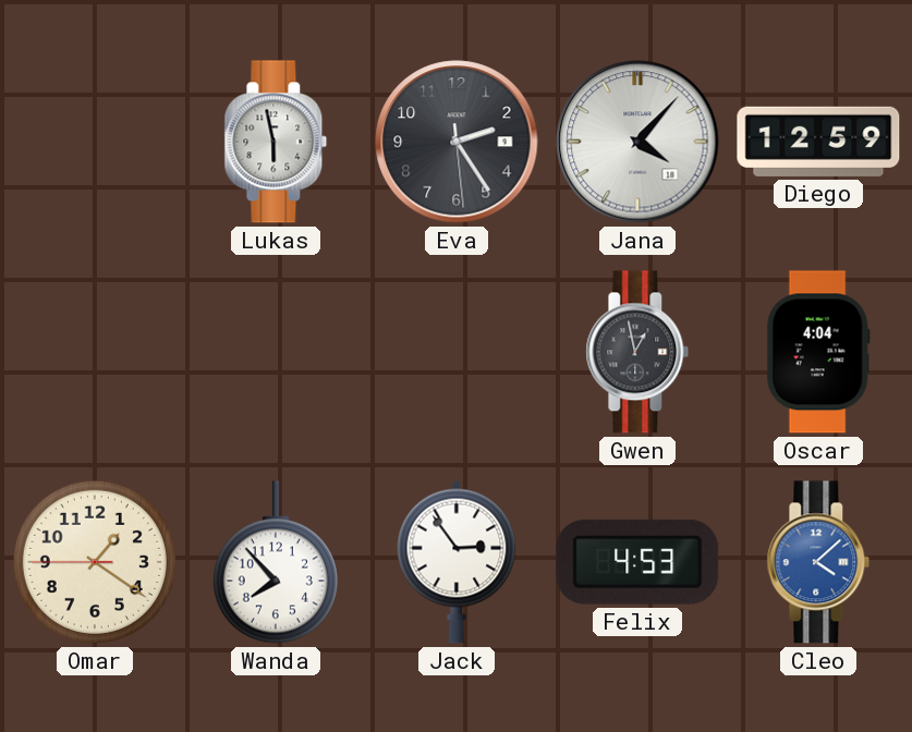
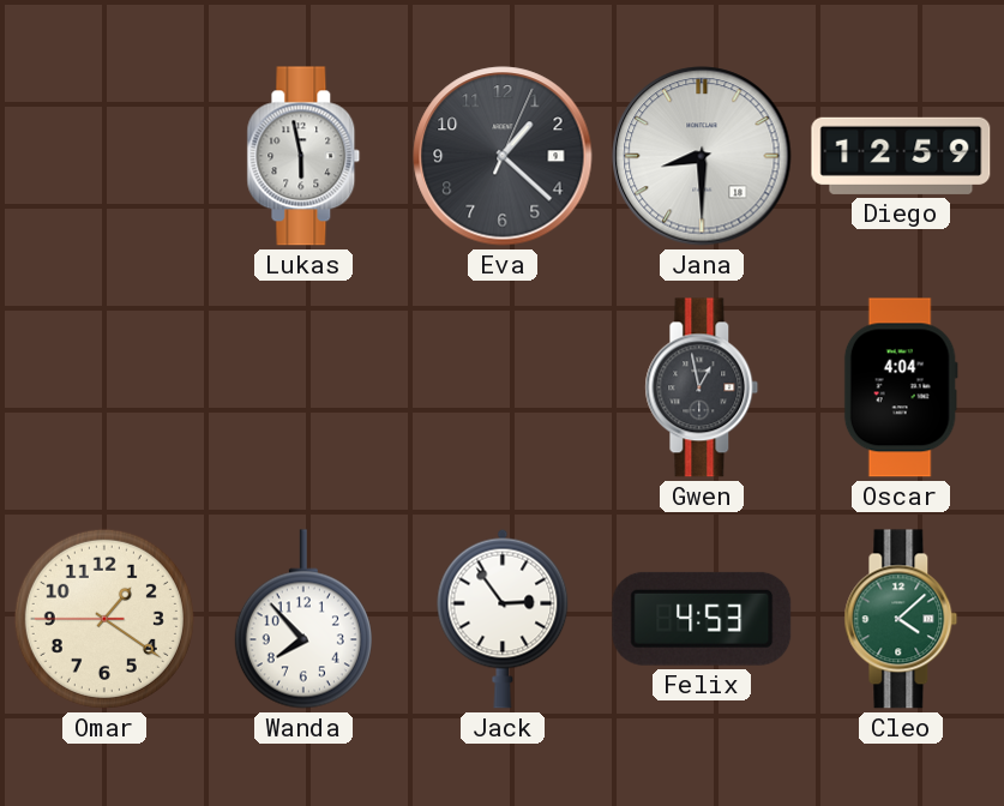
Eva: 2:24 -> 1:22 (503, 156)
Jana: 4:07 -> 8:30 (702, 156)
Cleo dial: blue -> green (901, 619)
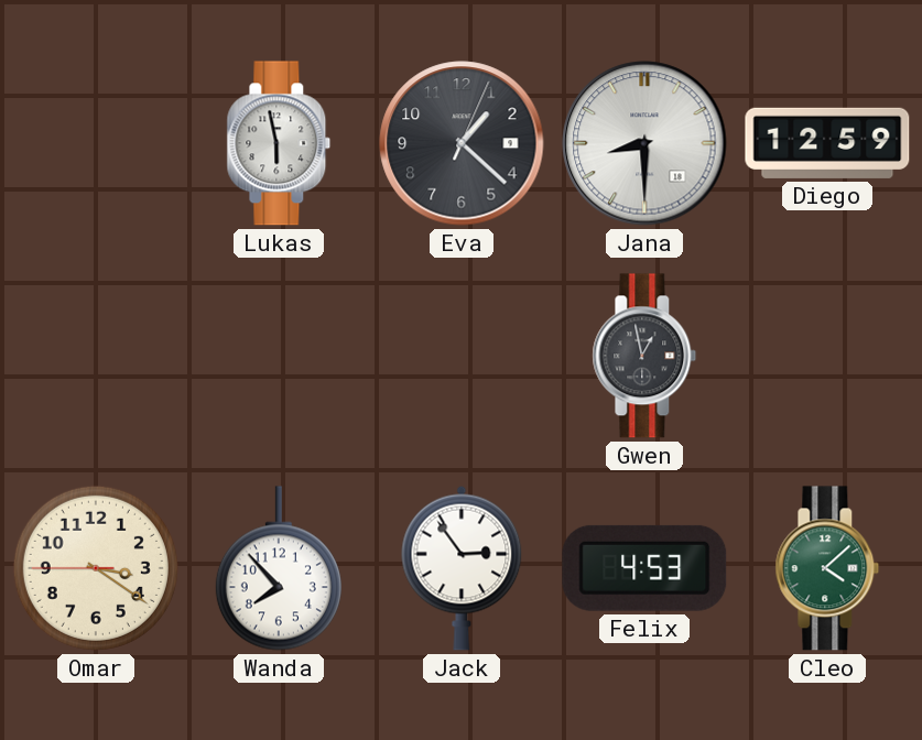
Oscar: 4:04 -> none (901, 387)
Omar: 1:20 -> 3:20 (96, 568)
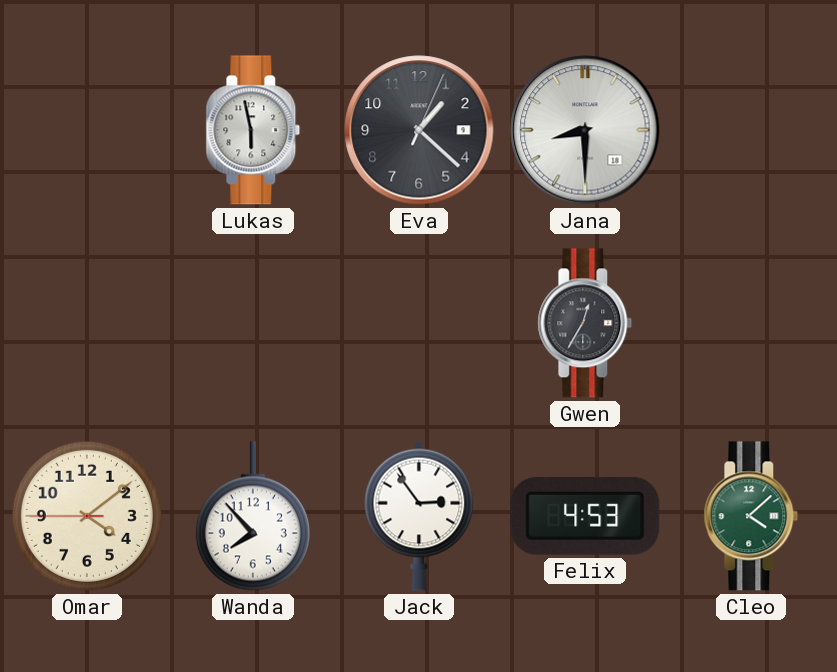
Diego: 12:59 -> none (827, 143)
Gwen: 12:58 -> 12:35 (585, 323)
Omar: 3:20 -> 4:08 (87, 516)
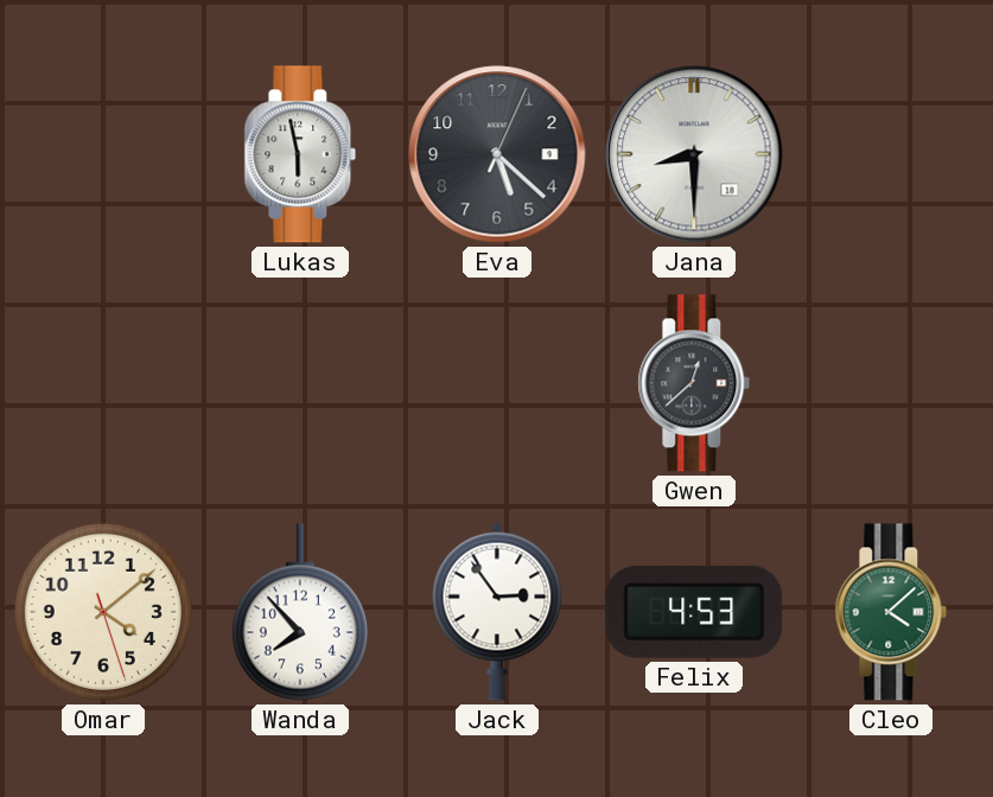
Eva: 1:22 -> 5:22 (497, 154)
Gwen: 12:35 -> 12:38 (694, 383)
Omar: 4:08:45 -> 4:08:27 (103, 612)
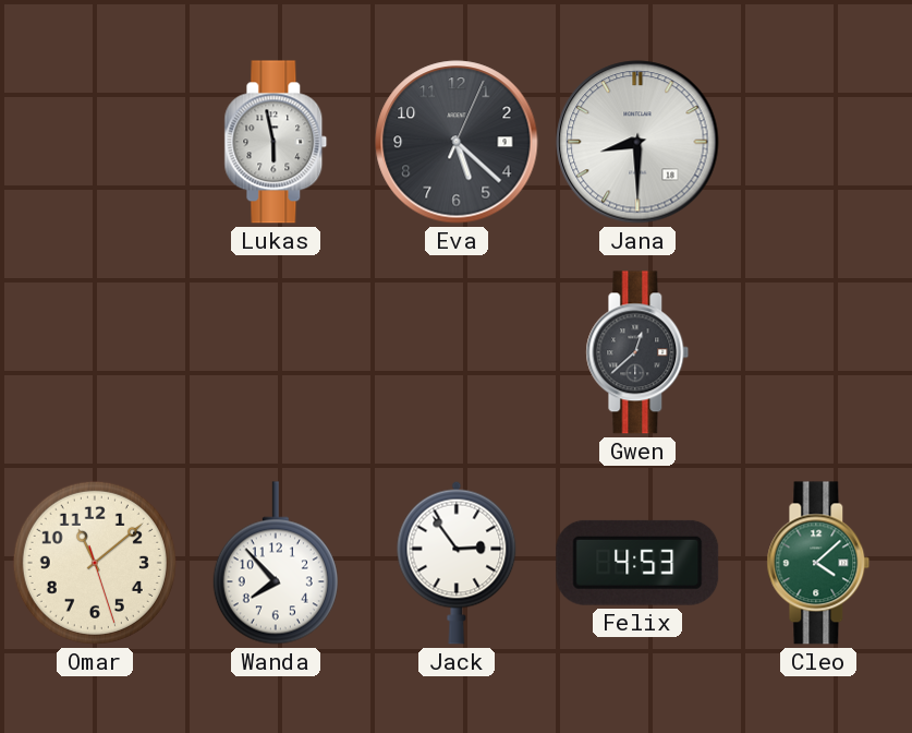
Omar: 4:08 -> 11:08 (95, 563)
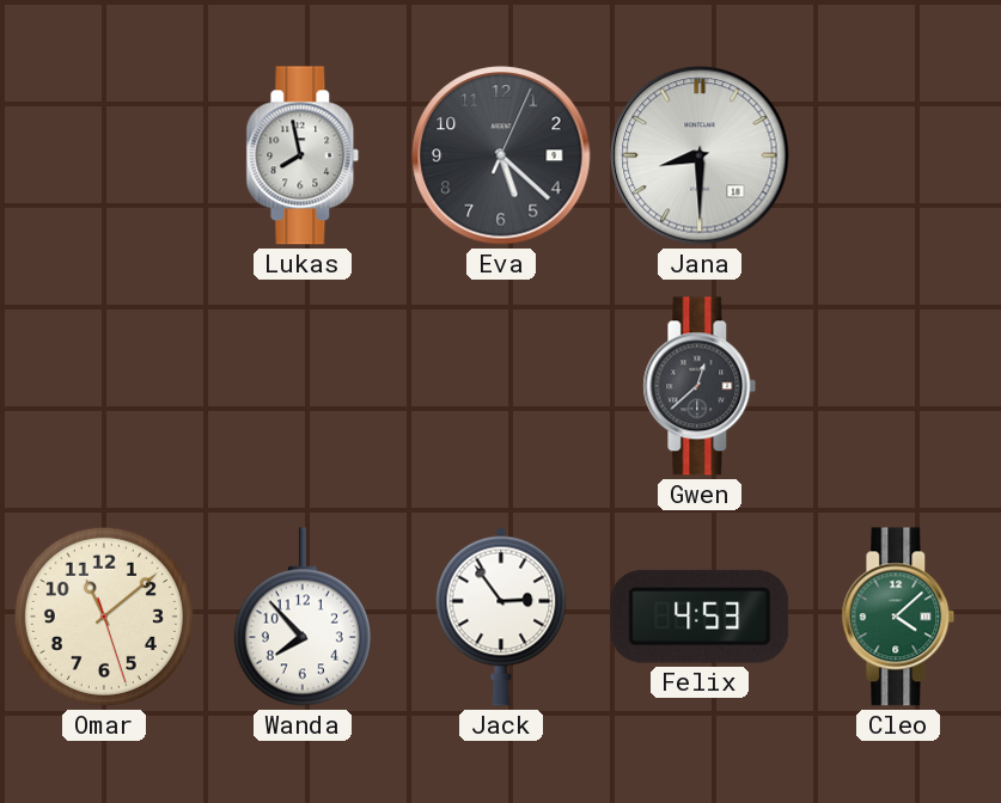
Lukas: 5:58 -> 7:58 (303, 155)
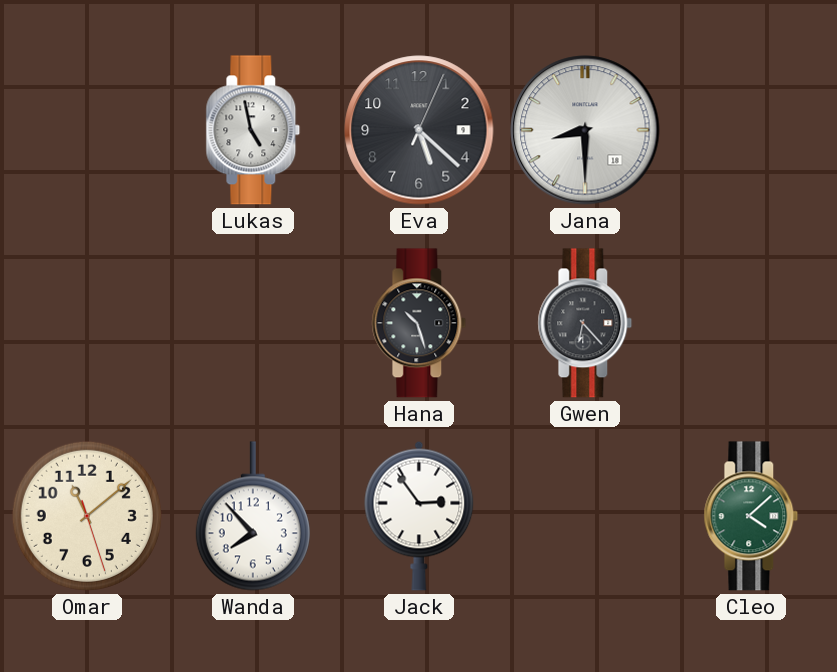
Lukas: 7:58 -> 4:58 (253, 130)
Hana: none -> 10:27 (419, 323)
Gwen: 12:38 -> 6:23 (585, 323)
Felix: 4:53 -> none (700, 617)
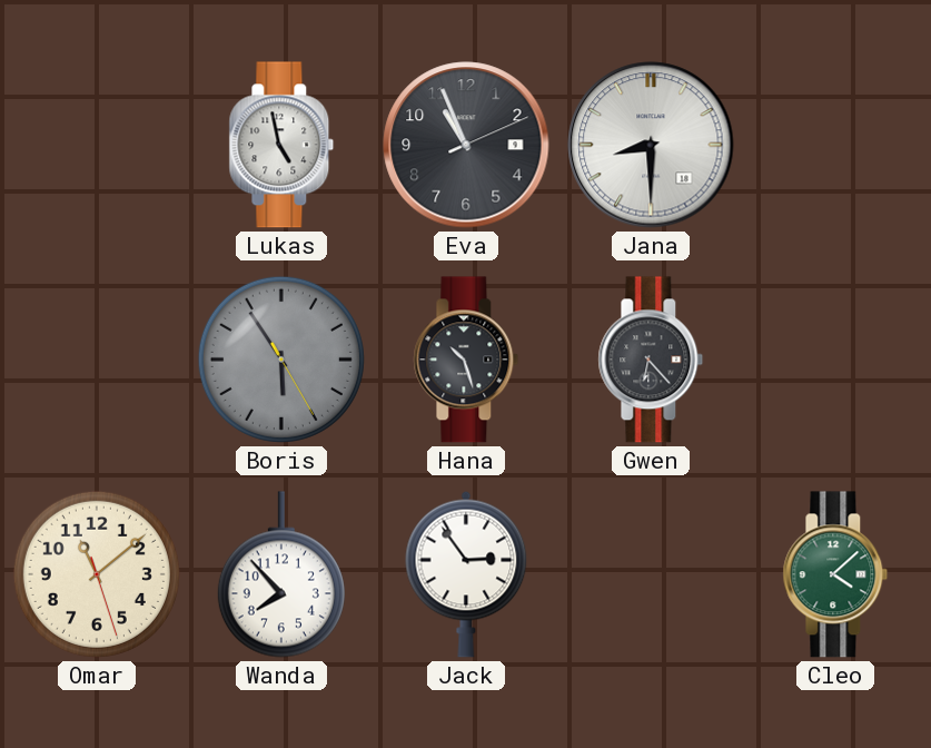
Eva: 5:22 -> 10:56 (466, 145)
Boris: none -> 5:54 (281, 360)
